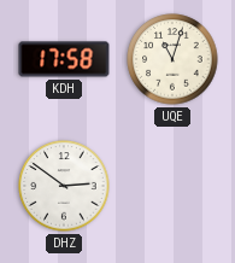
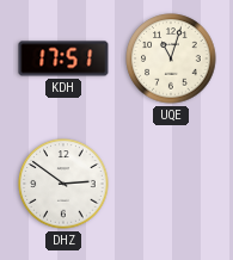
KDH: 17:58 -> 17:51 (63, 58)
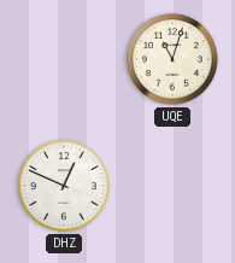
KDH: 17:51 -> none (63, 58)
DHZ: 2:51 -> 12:49 (64, 186)
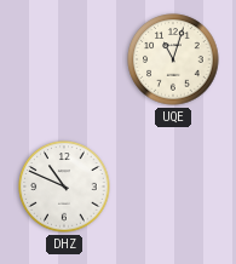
DHZ: 12:49 -> 10:49 (64, 186)
